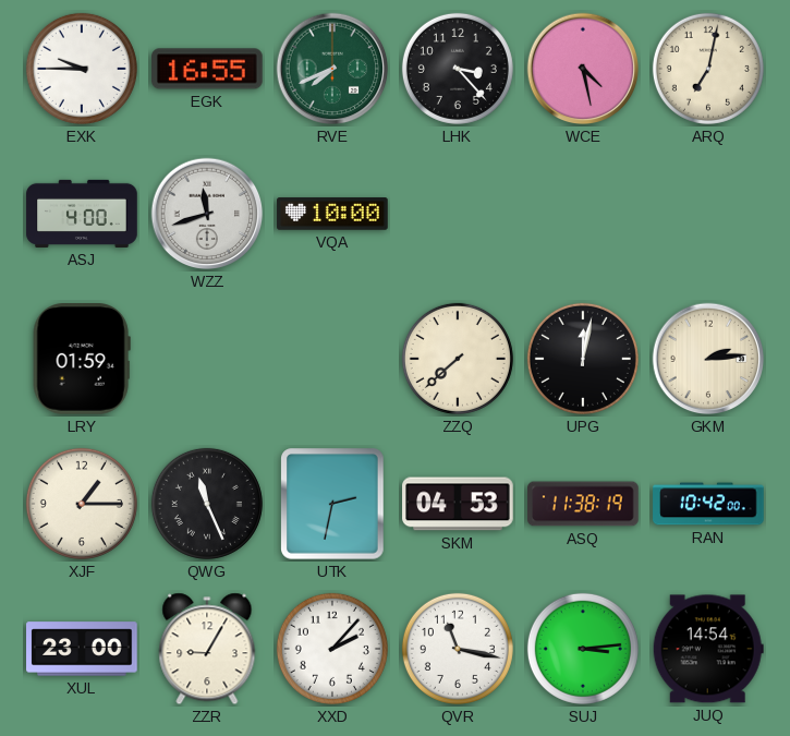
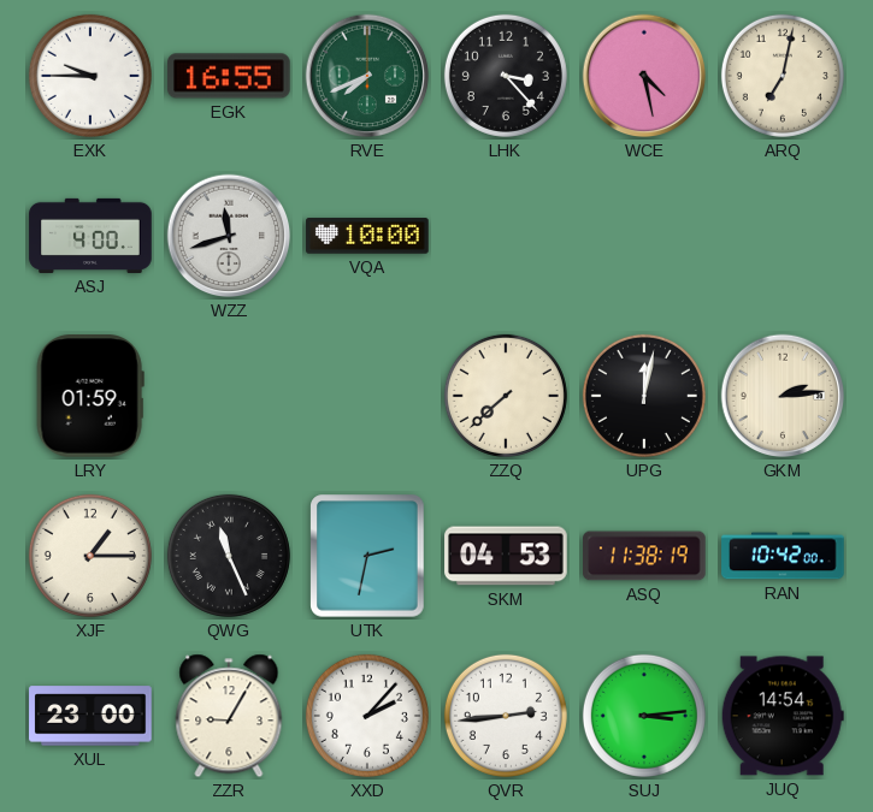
QVR: 11:17 -> 2:44 (506, 716)
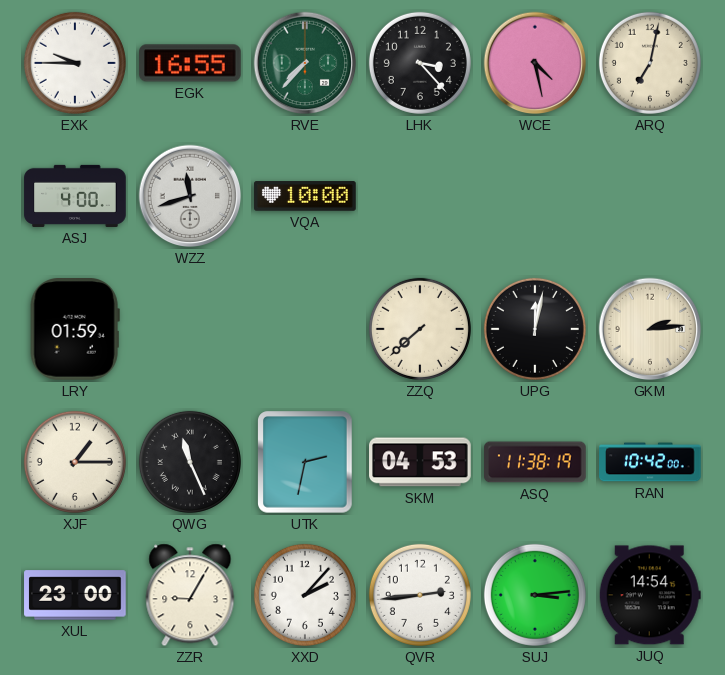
RVE: 7:41 -> 7:37 (305, 63)
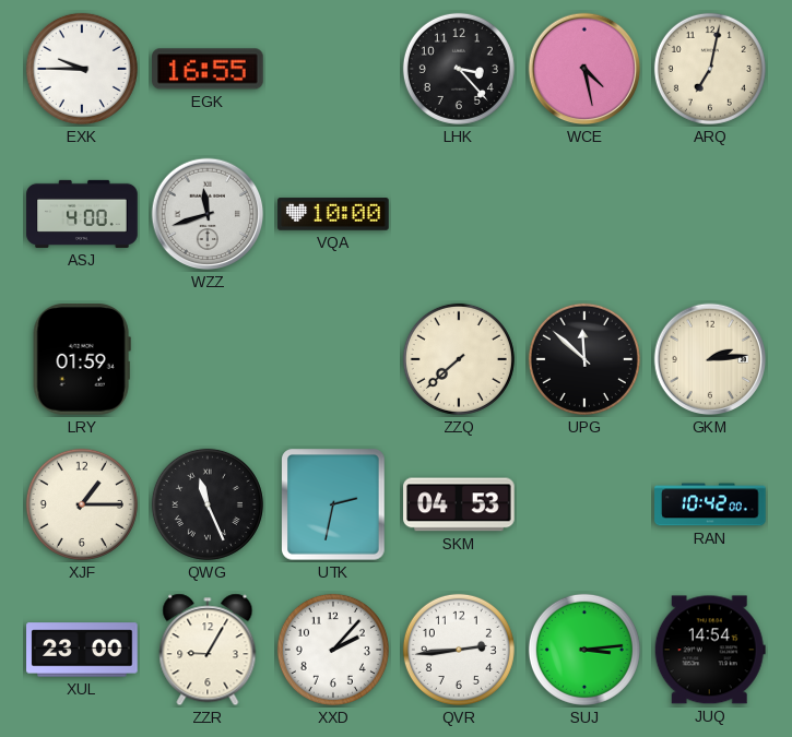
RVE: 7:37 -> none (305, 63)
UPG: 12:02 -> 11:52 (584, 359)
ASQ: 11:38 -> none (535, 462)
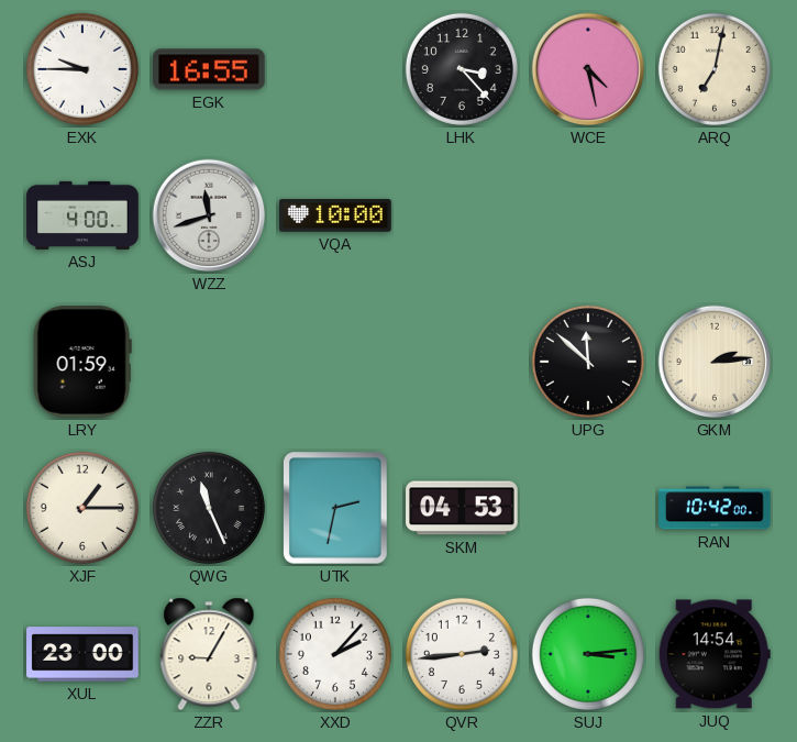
ZZQ: 7:38 -> none (459, 359)
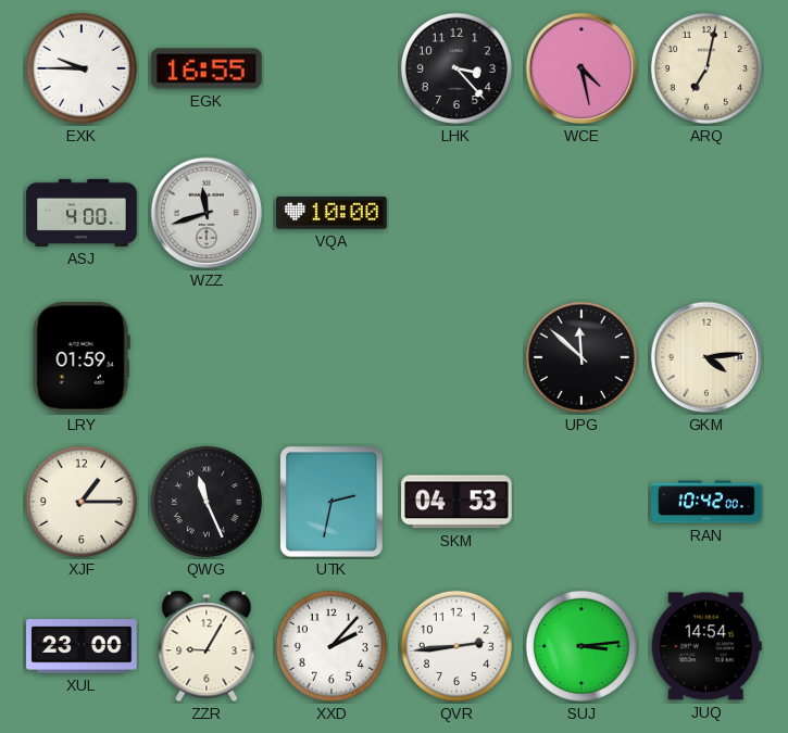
GKM: 2:14 -> 4:14 (706, 357)
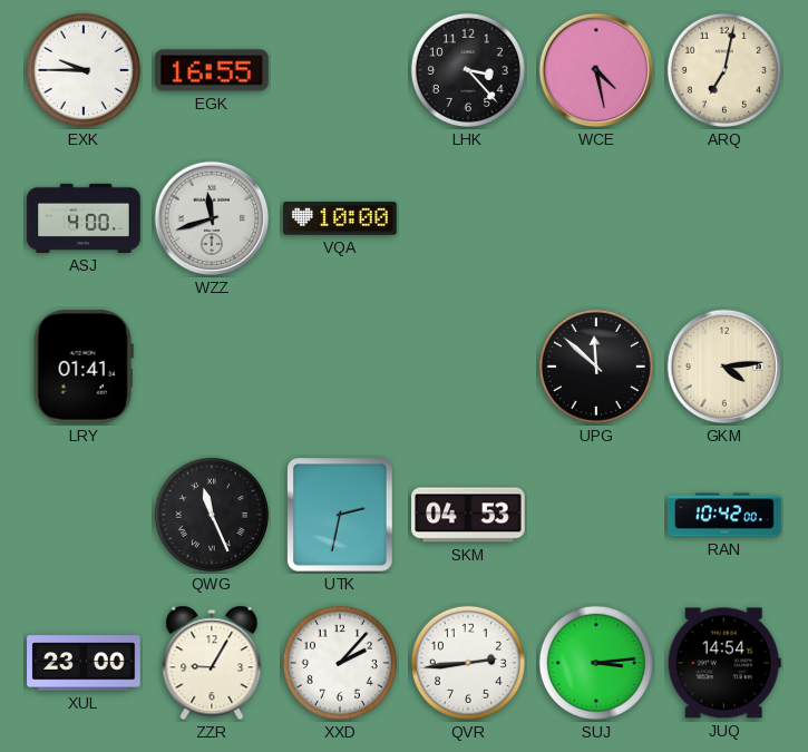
LRY: 01:59 -> 01:41 (84, 368)
XJF: 1:15 -> none (82, 502)
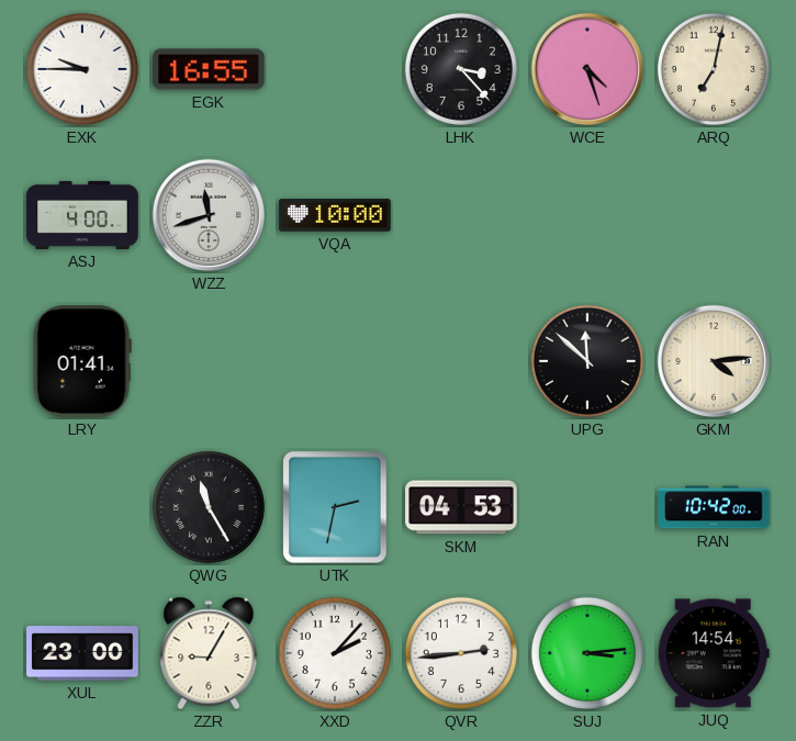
WCE: 4:28 -> 4:27 (587, 69)
QWG: 11:26 -> 11:25 (209, 507)
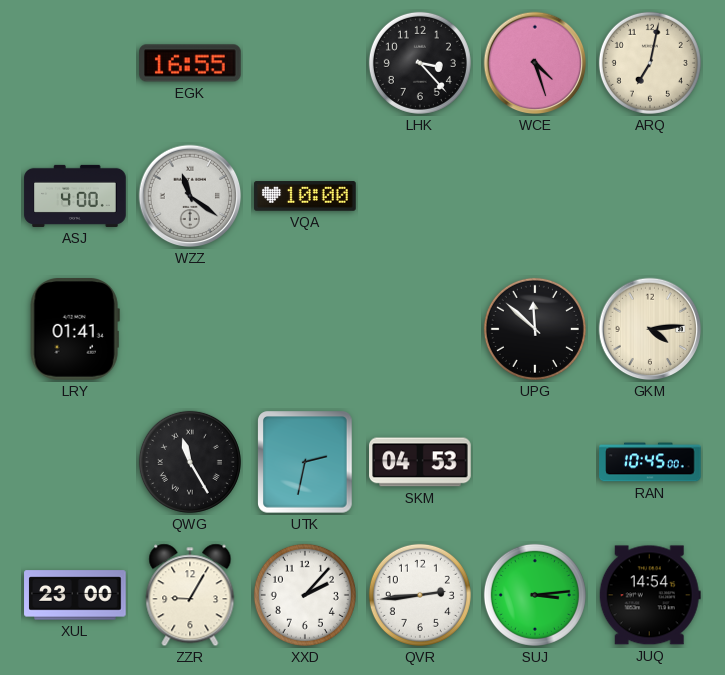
EXK: 9:45 -> none (82, 69)
WZZ: 11:42 -> 11:21 (190, 196)
RAN: 10:42 -> 10:45 (650, 462)
